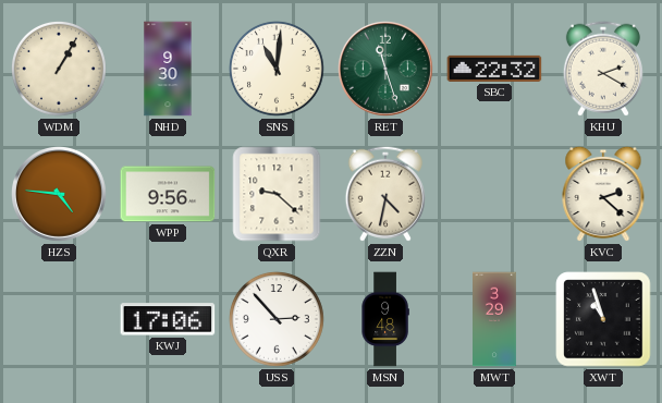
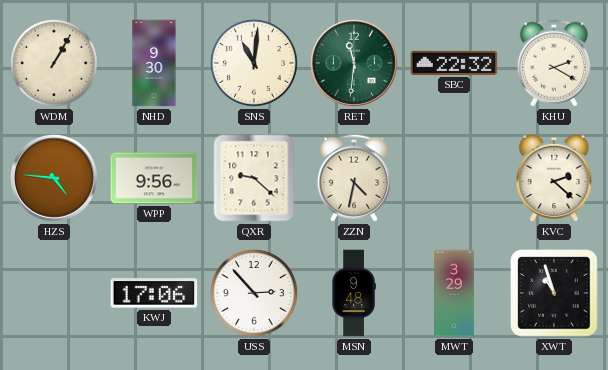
RET: 11:27 -> 11:31 (355, 64)
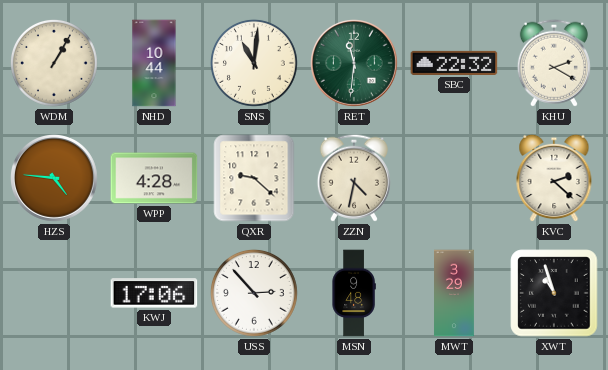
NHD: 9:30 -> 10:44 (154, 63)
WPP: 9:56 -> 4:28 (154, 178)
